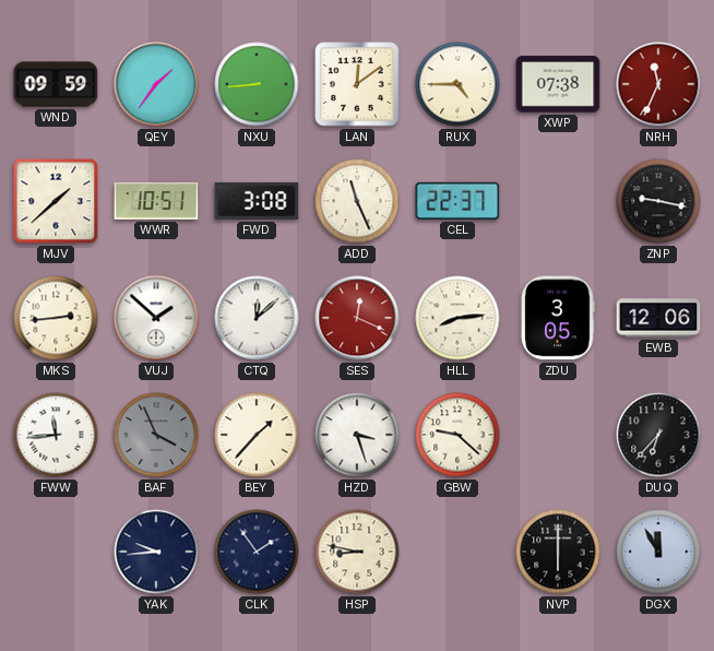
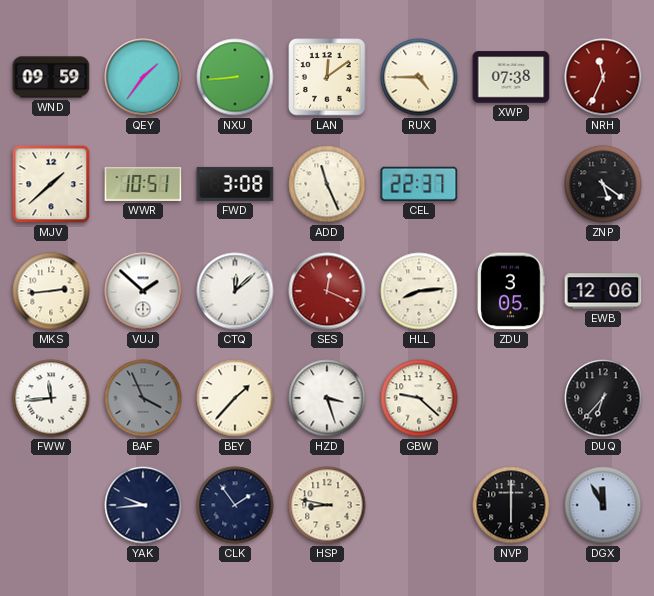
ZNP: 9:17 -> 5:21 (603, 184)
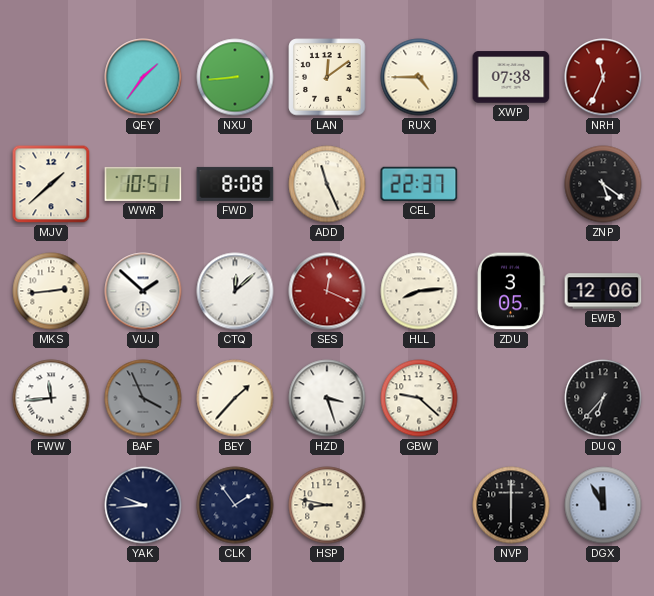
WND: 09:59 -> none (51, 77)
FWD: 3:08 -> 8:08 (235, 184)
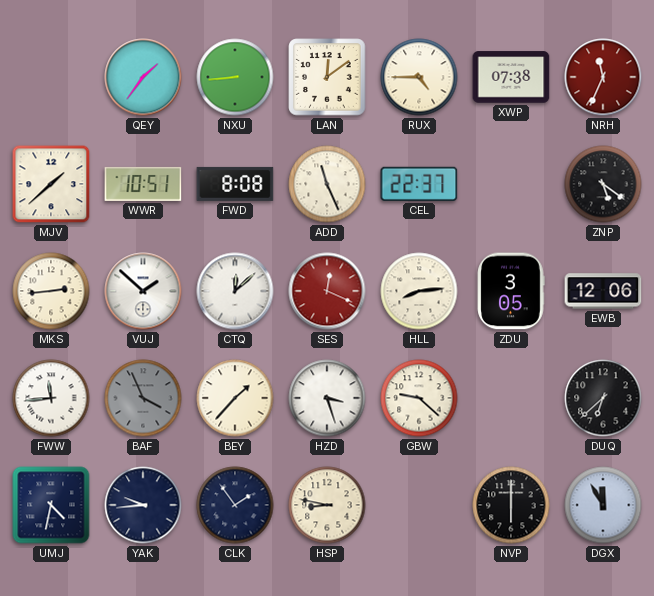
DUQ: 6:37 -> 6:38 (603, 398)
UMJ: none -> 4:32 (51, 505)
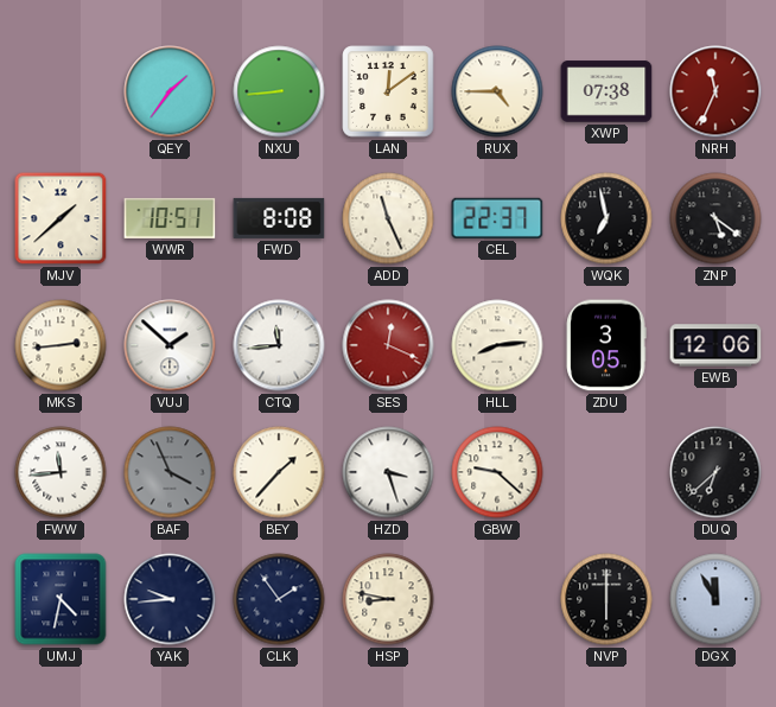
WQK: none -> 6:58 (606, 218)
CTQ: 12:08 -> 11:44 (279, 345)
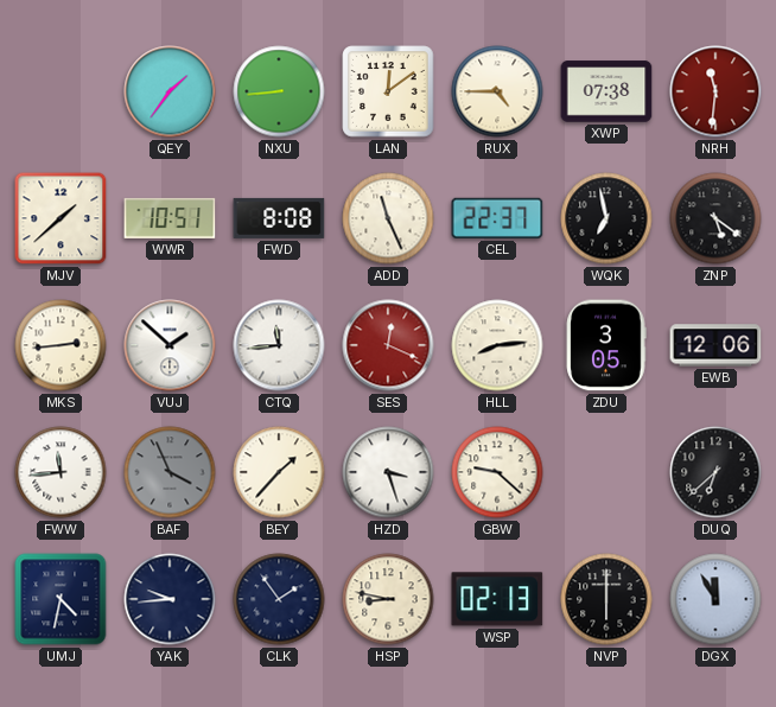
NRH: 11:34 -> 11:31 (715, 91)
WSP: none -> 02:13 (497, 599)
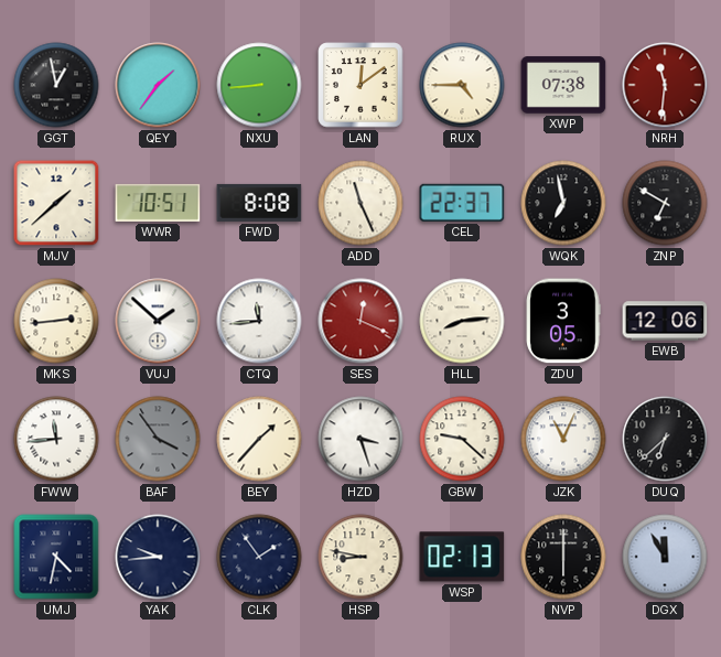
GGT: none -> 12:58 (56, 85)
ZNP: 5:21 -> 6:50 (665, 203)
BAF: 3:56 -> 3:54 (158, 439)
JZK: none -> 11:04 (563, 439)
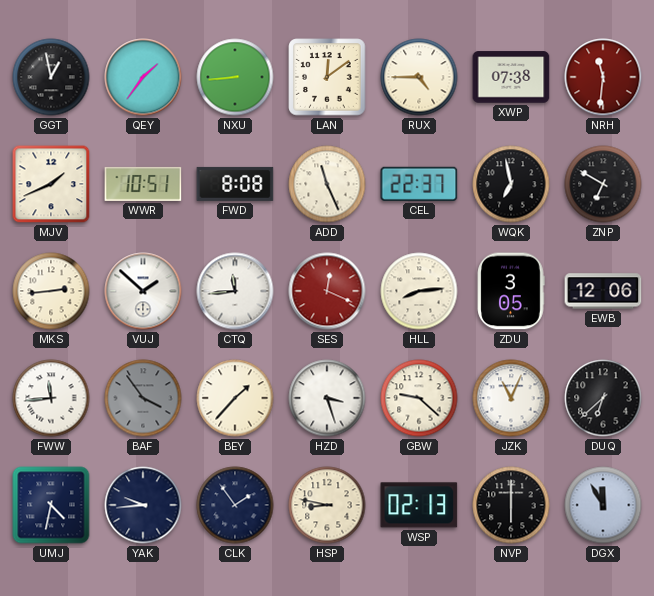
MJV: 1:38 -> 1:41 (51, 184)
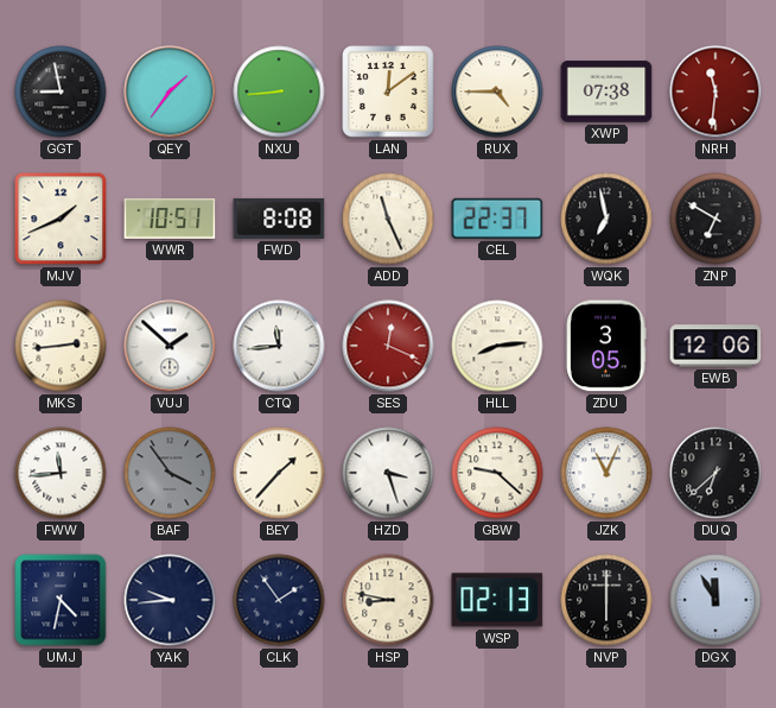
GGT: 12:58 -> 8:58 (61, 91)
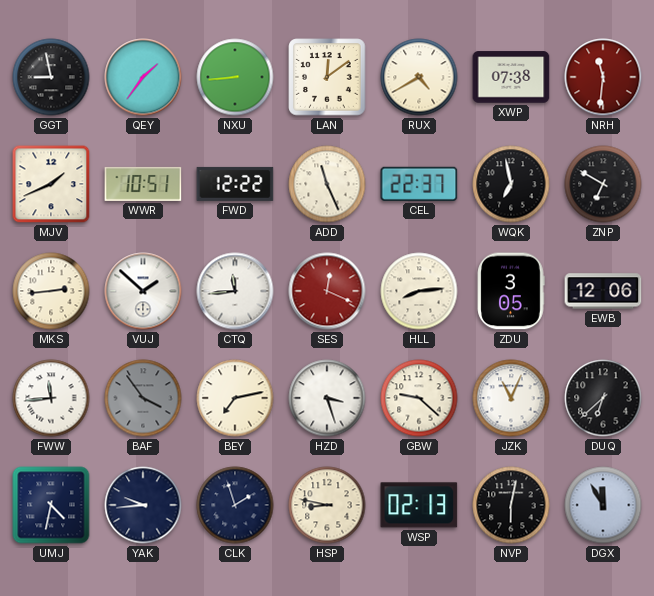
RUX: 4:45 -> 4:40 (419, 77)
FWD: 8:08 -> 12:22 (235, 184)
BEY: 1:37 -> 7:13 (235, 398)
CLK: 1:54 -> 1:57 (235, 505)
NVP: 6:00 -> 6:02 (511, 505)
